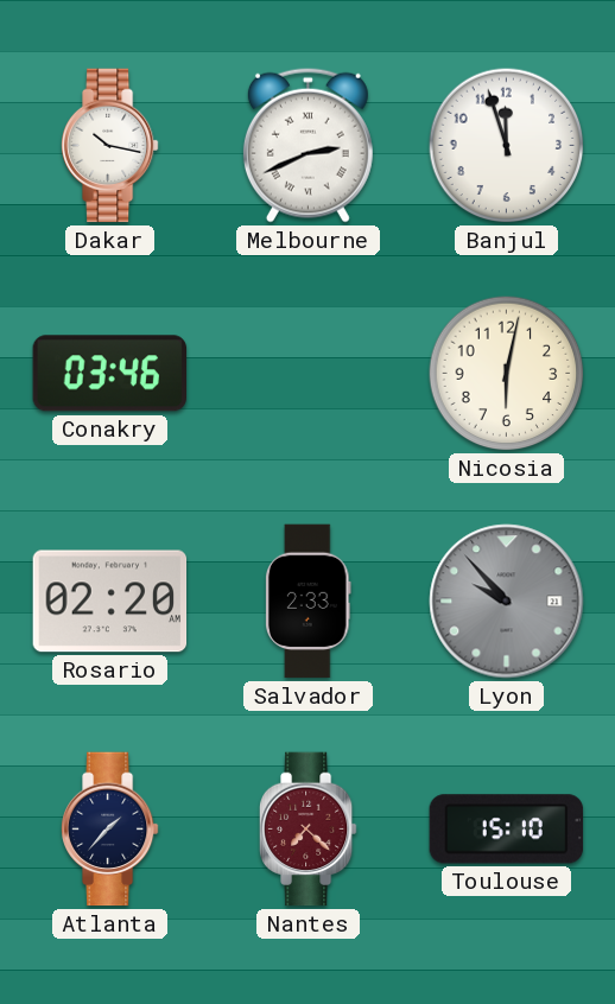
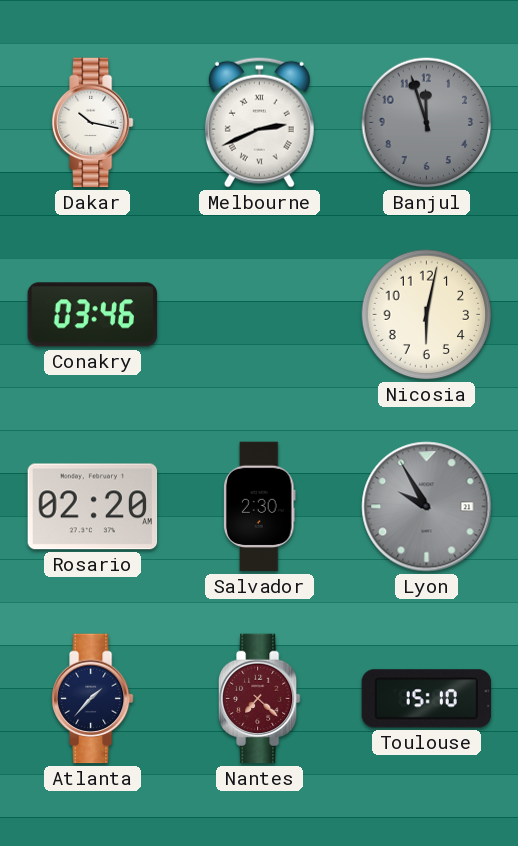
Banjul dial: white -> grey (427, 123)
Salvador: 2:33 -> 2:30 (260, 507)
Lyon: 9:53 -> 9:55 (427, 507)
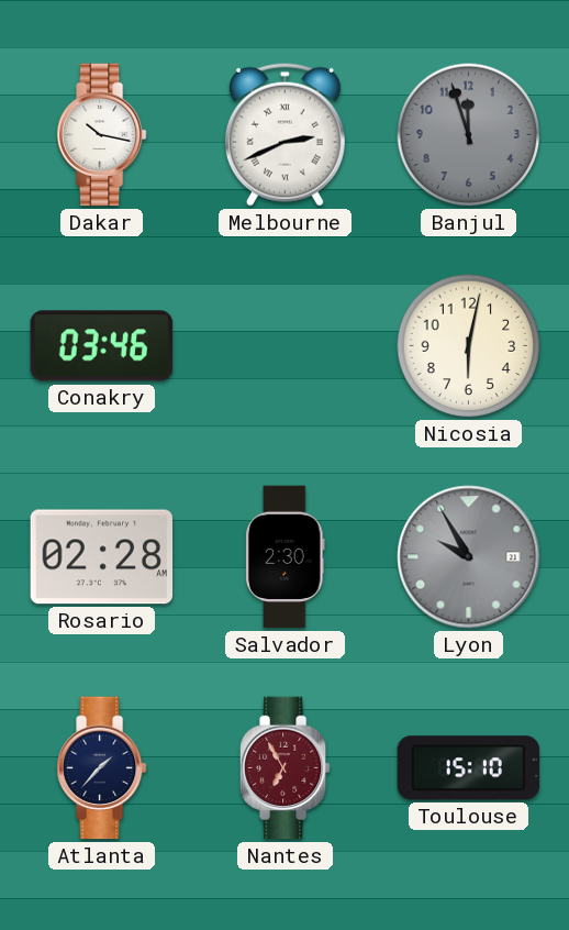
Rosario: 02:20 -> 02:28 (102, 557)
Nantes: 7:22 -> 6:55 (286, 768)
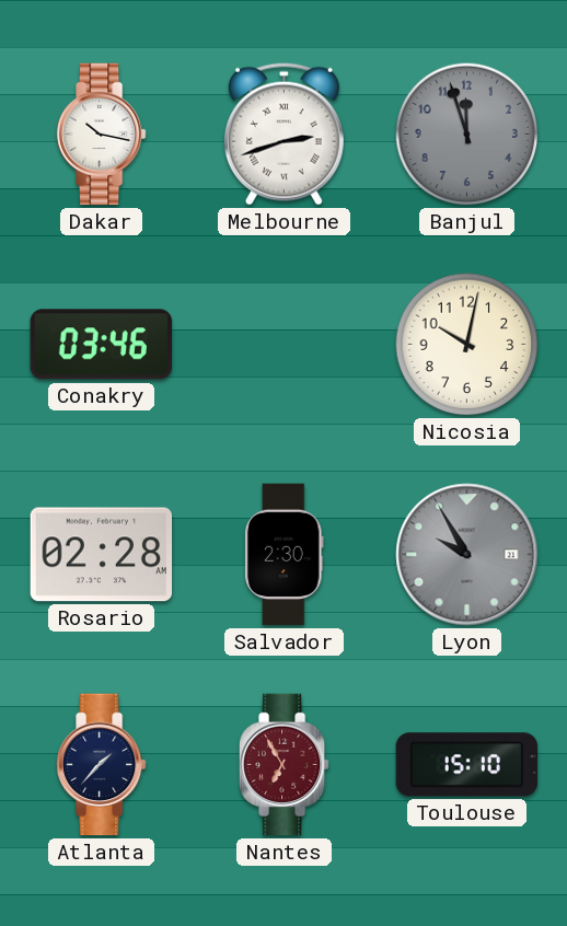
Melbourne: 2:41 -> 2:42 (283, 134)
Nicosia: 6:02 -> 10:02 (467, 345)
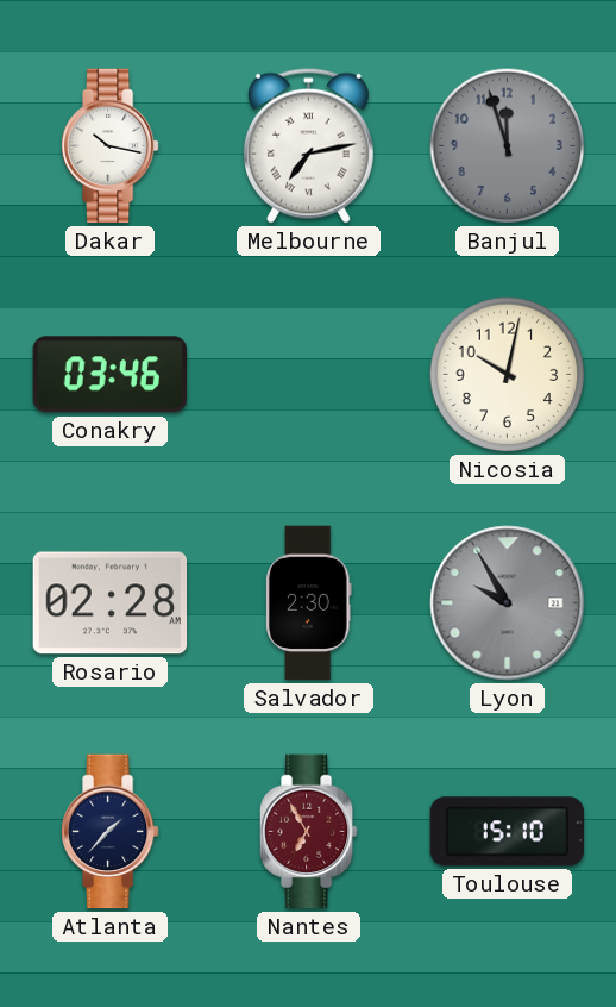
Melbourne: 2:42 -> 7:13 (308, 145)
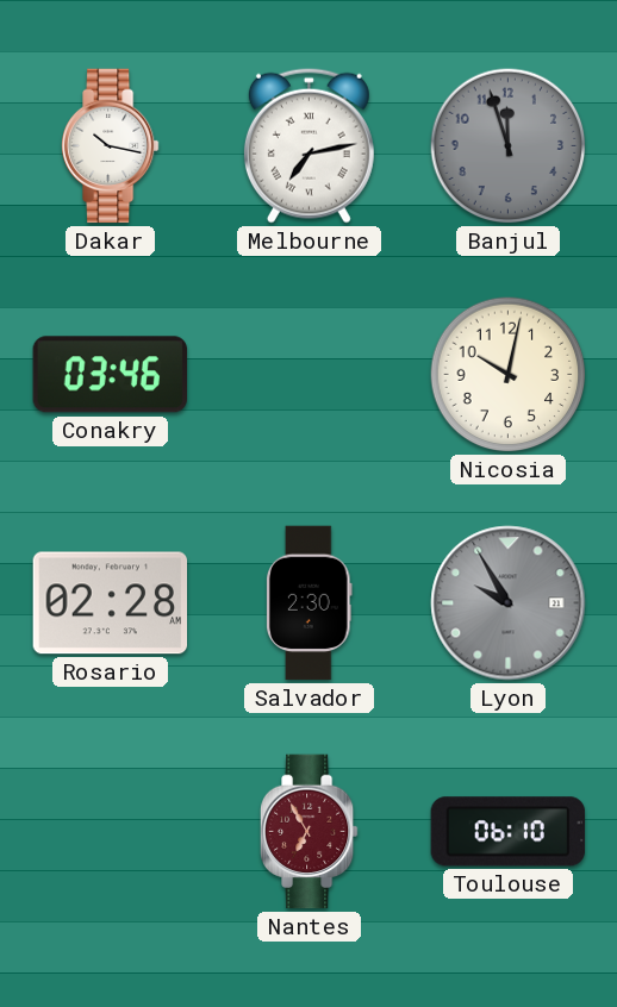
Atlanta: 1:37 -> none (111, 832)
Toulouse: 15:10 -> 06:10 (509, 832)
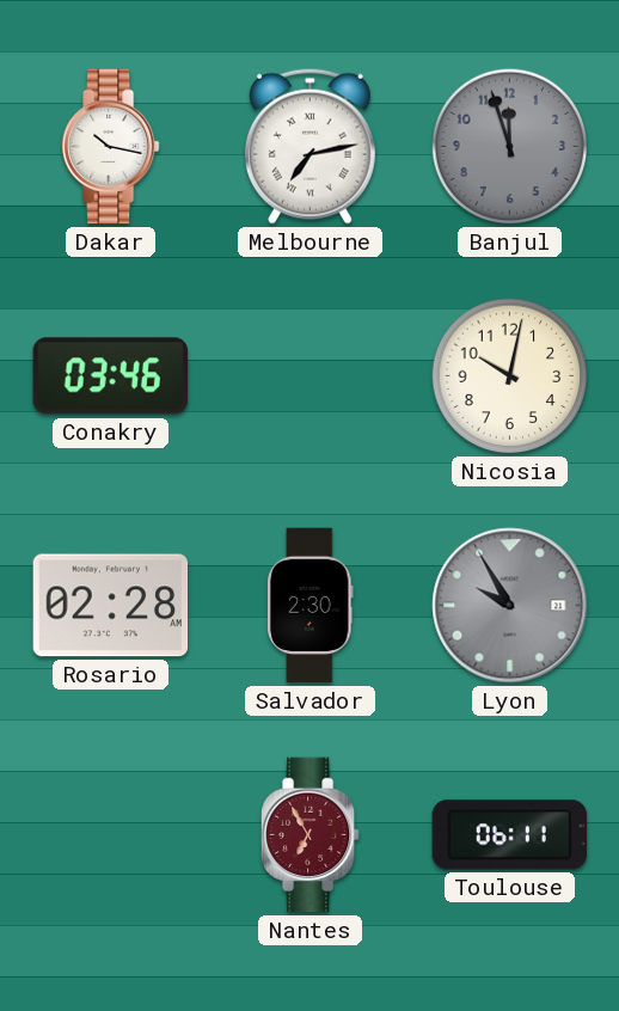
Toulouse: 06:10 -> 06:11 (510, 835)
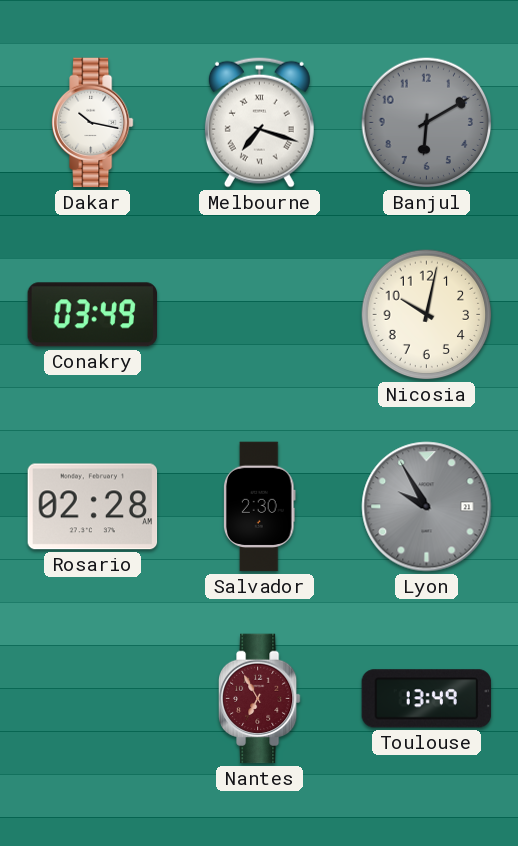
Melbourne: 7:13 -> 7:18 (259, 122)
Banjul: 11:57 -> 6:10 (427, 123)
Conakry: 03:46 -> 03:49 (93, 315)
Toulouse: 06:11 -> 13:49 (427, 699)
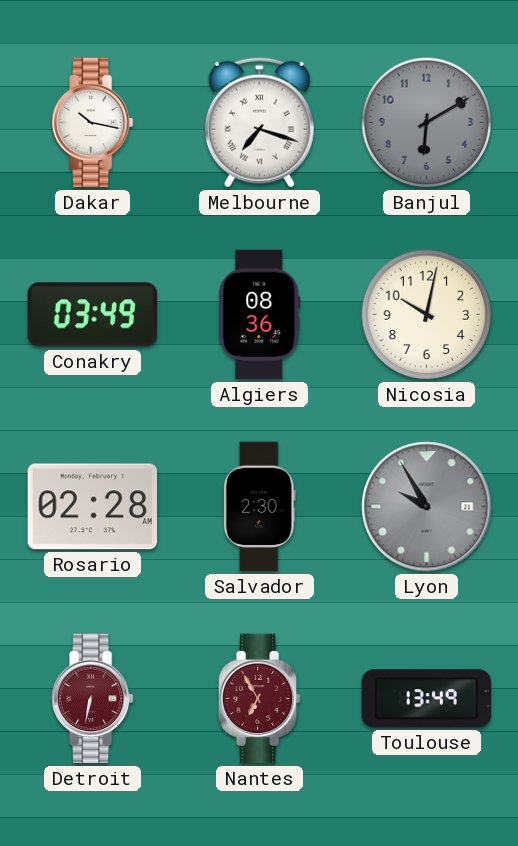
Algiers: none -> 08:36 (260, 315)
Detroit: none -> 6:32 (93, 699)
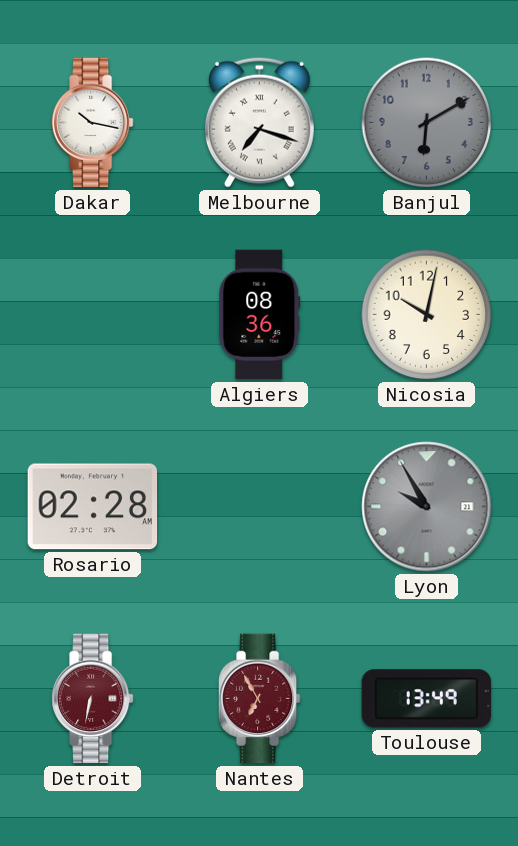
Conakry: 03:49 -> none (93, 315)
Salvador: 2:30 -> none (260, 507)
